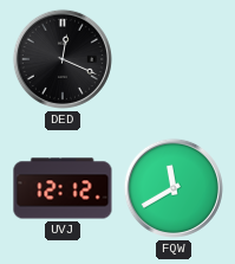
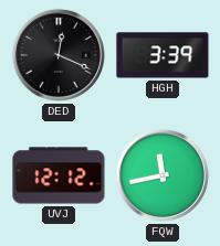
HGH: none -> 3:39 (163, 55)
FQW: 11:40 -> 11:43 (163, 175)
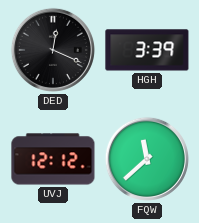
FQW: 11:43 -> 11:38 (147, 159)
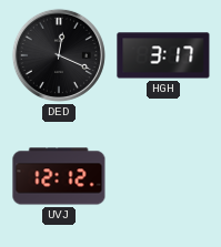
HGH: 3:39 -> 3:17 (163, 55)
FQW: 11:38 -> none (147, 159)
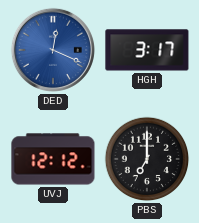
DED dial: black -> blue (53, 50)
PBS: none -> 7:00 (147, 159)
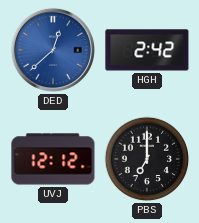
DED: 12:19 -> 12:38 (53, 50)
HGH: 3:17 -> 2:42 (147, 50)
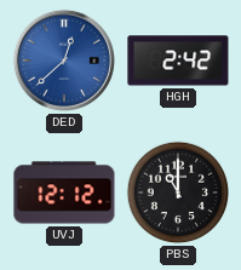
PBS: 7:00 -> 11:00 (178, 193)
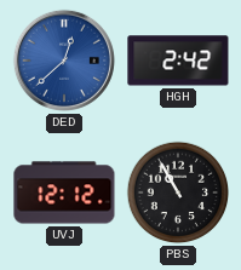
PBS: 11:00 -> 10:55 (178, 193)
